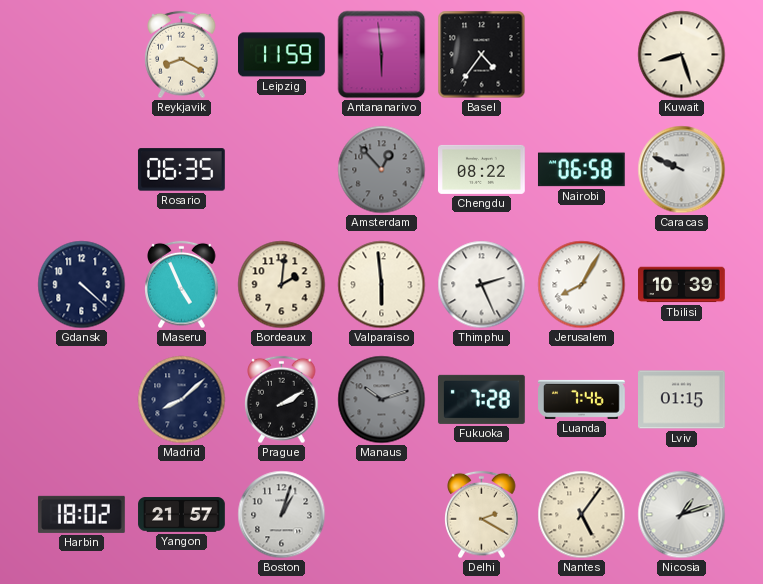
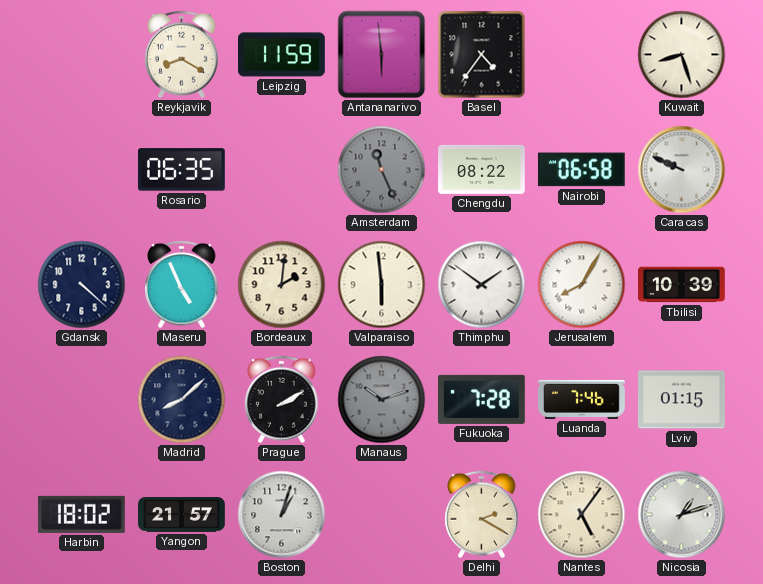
Amsterdam: 12:53 -> 11:26 (382, 170)
Thimphu: 2:26 -> 1:51 (482, 285)
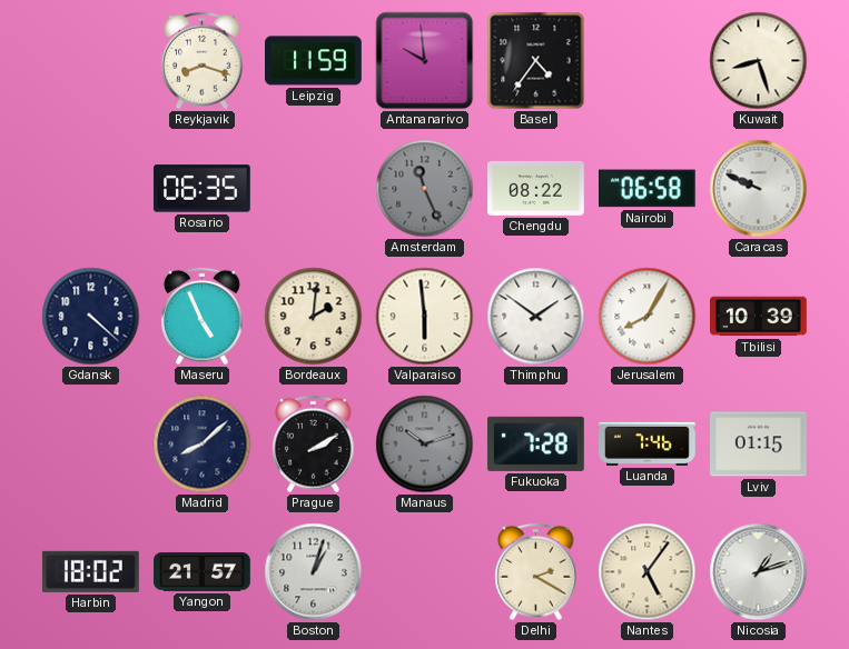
Reykjavik: 8:20 -> 8:18 (203, 61)
Antananarivo: 5:59 -> 9:59 (425, 61)
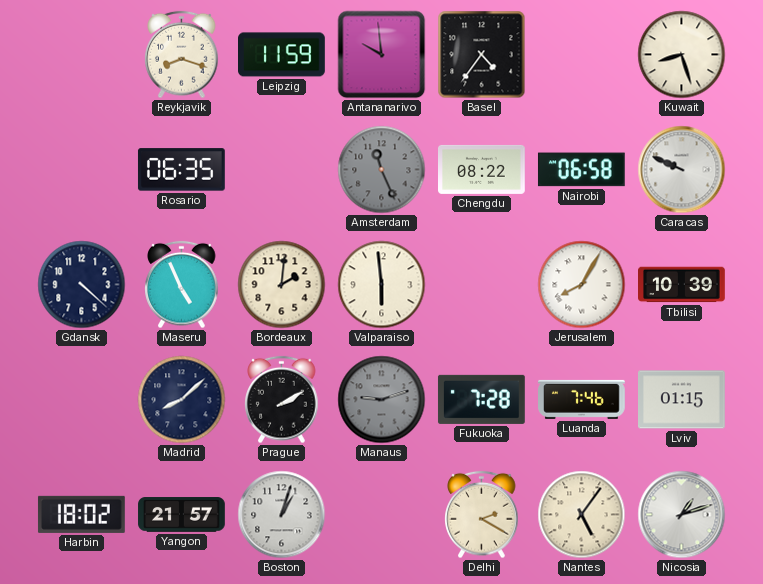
Thimphu: 1:51 -> none (536, 317)
Manaus: 10:12 -> 9:12 (382, 400)
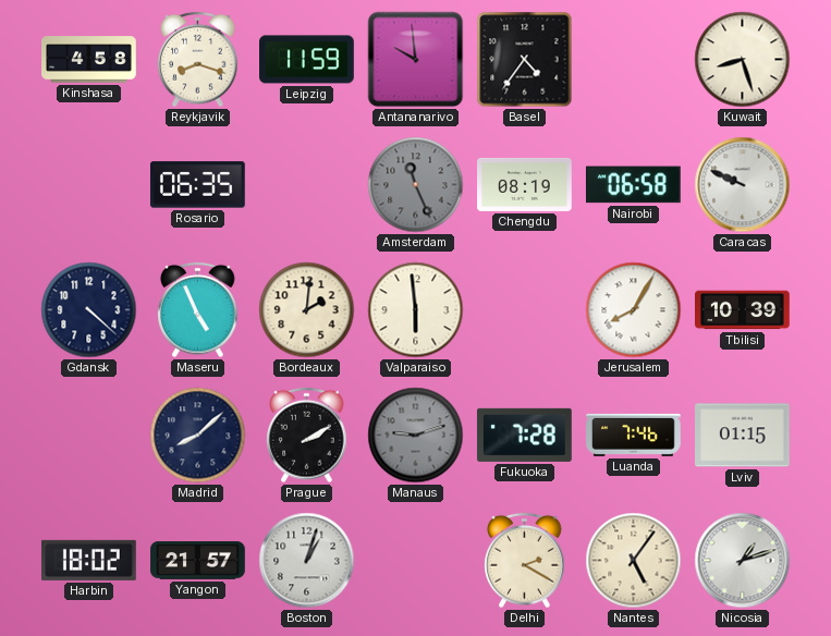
Kinshasa: none -> 4:58 (89, 60)
Chengdu: 08:22 -> 08:19 (525, 184)
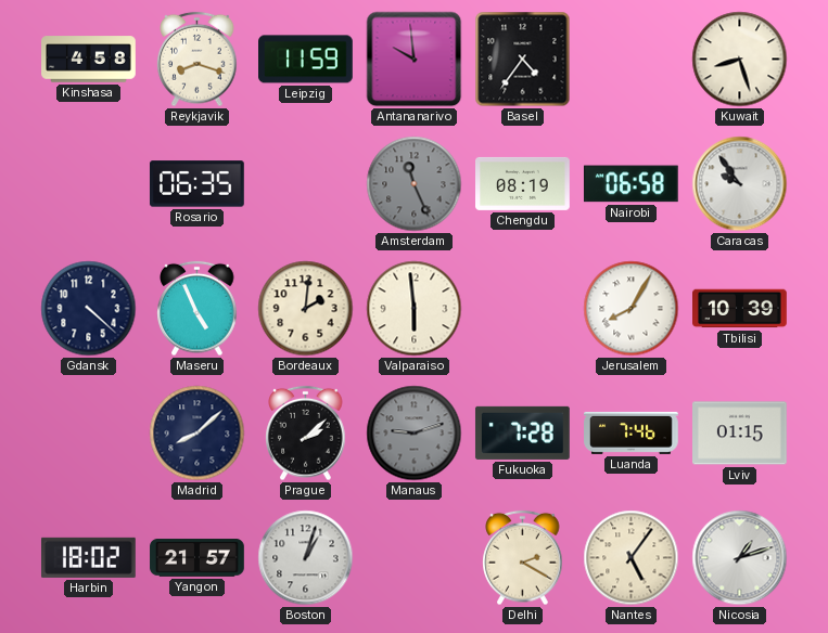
Caracas: 9:49 -> 9:54 (740, 184)
Prague: 2:10 -> 2:08 (306, 434)
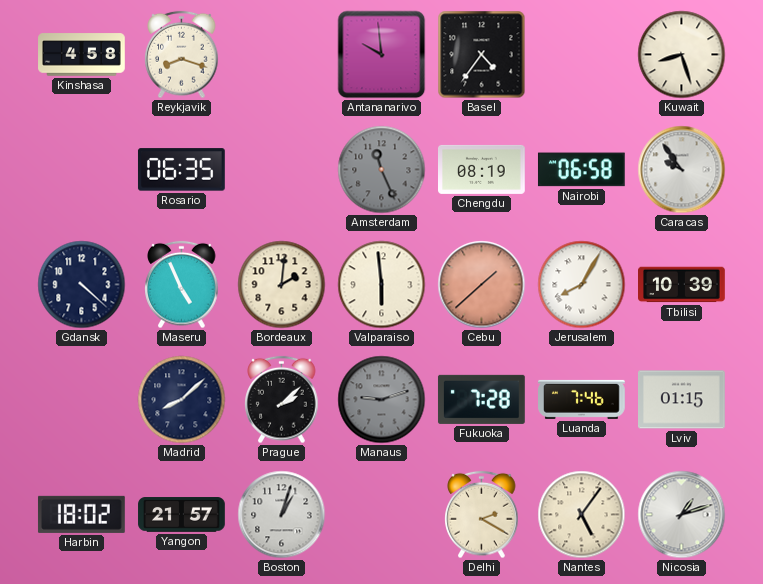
Leipzig: 11:59 -> none (306, 60)
Cebu: none -> 1:38 (482, 285)
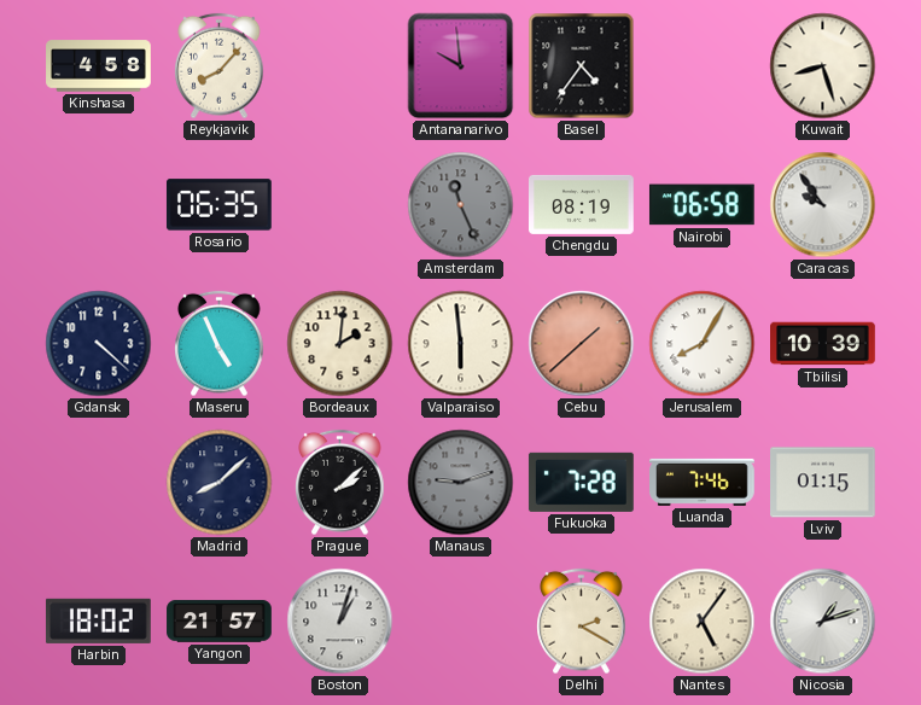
Reykjavik: 8:18 -> 8:07 (220, 66)
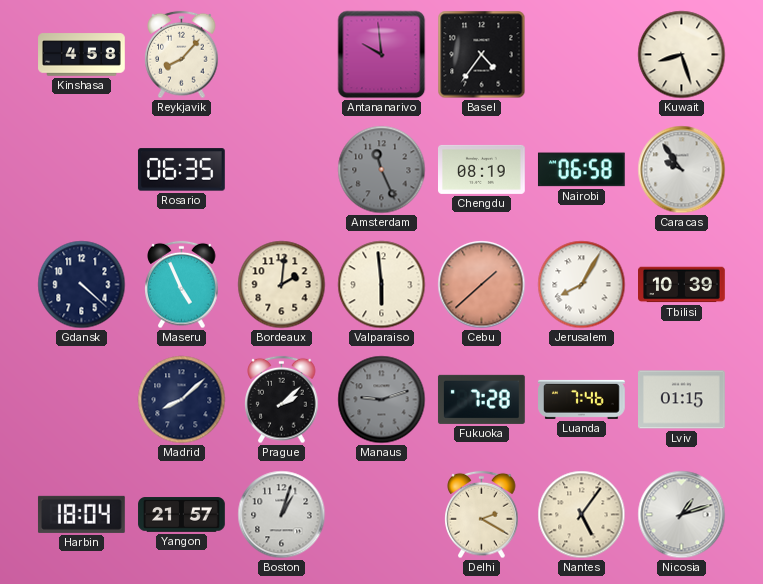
Harbin: 18:02 -> 18:04 (81, 514)
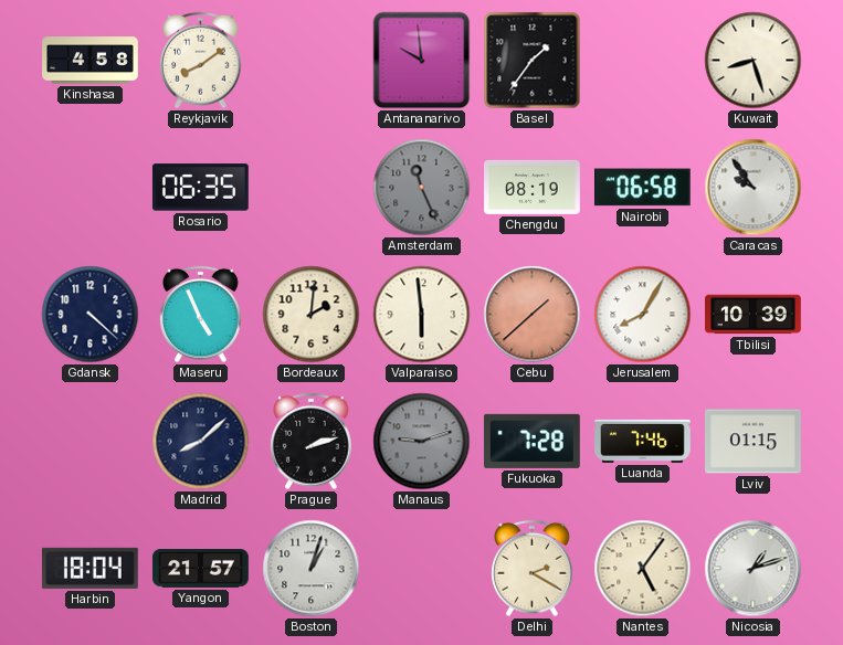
Reykjavik: 8:07 -> 8:09 (201, 61)
Basel: 4:36 -> 1:36 (533, 61)
Prague: 2:08 -> 2:12 (312, 442)
